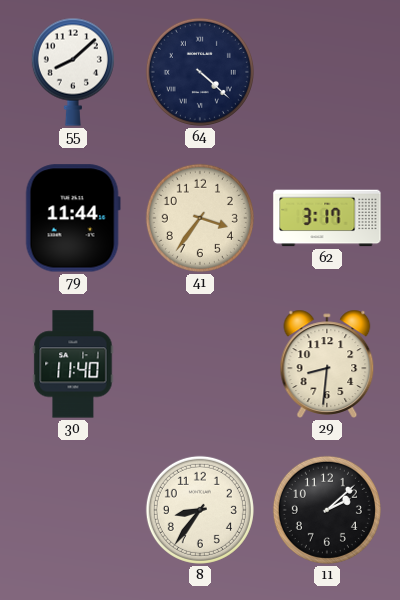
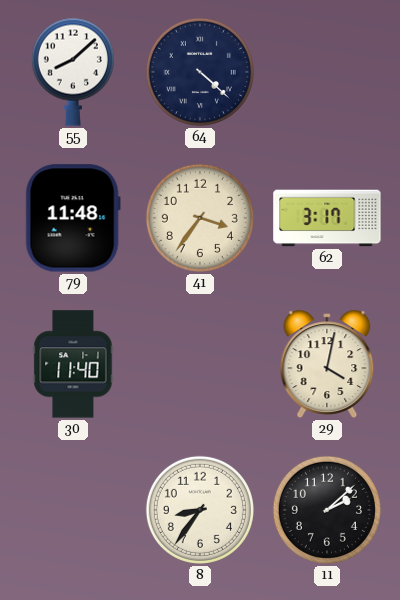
79: 11:44 -> 11:48 (73, 218)
29: 8:31 -> 4:02 (327, 364)
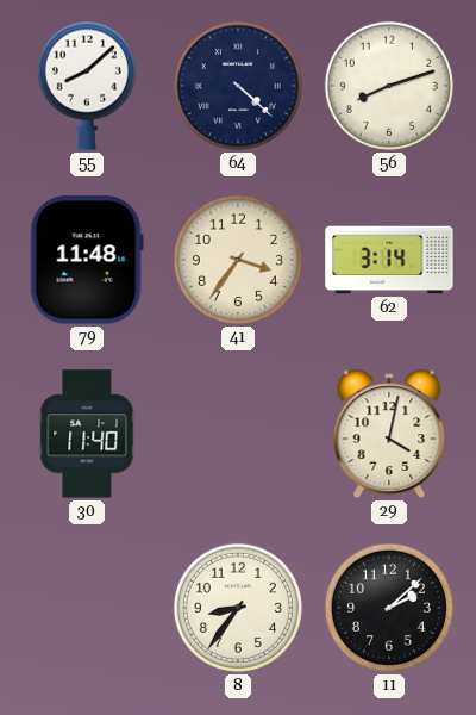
56: none -> 8:12 (389, 86)
62: 3:17 -> 3:14 (389, 260)
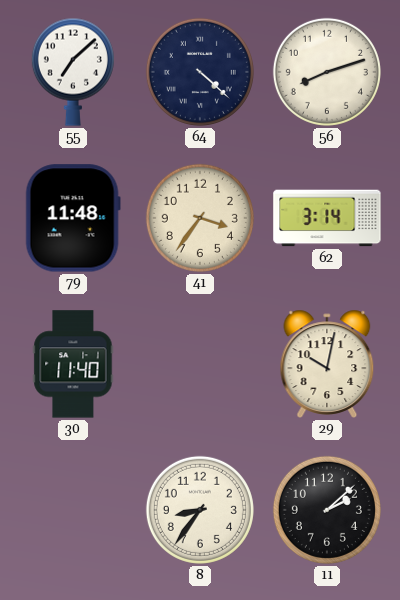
55: 8:08 -> 7:08 (73, 72)
29: 4:02 -> 10:02 (327, 364)
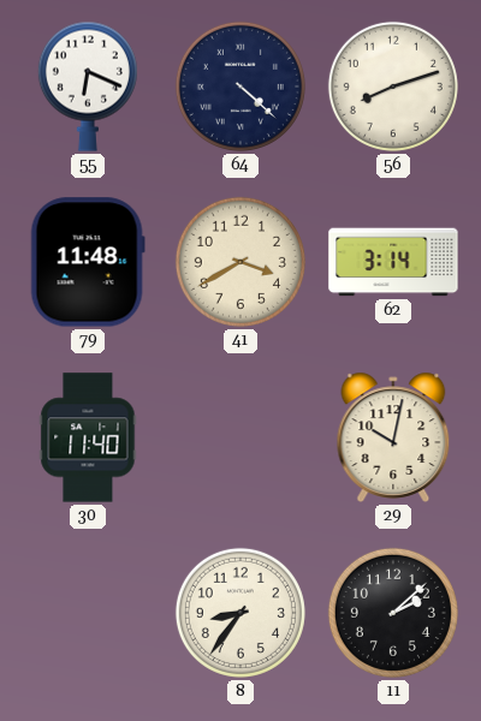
55: 7:08 -> 6:19 (88, 87)
41: 3:36 -> 3:40 (240, 262)
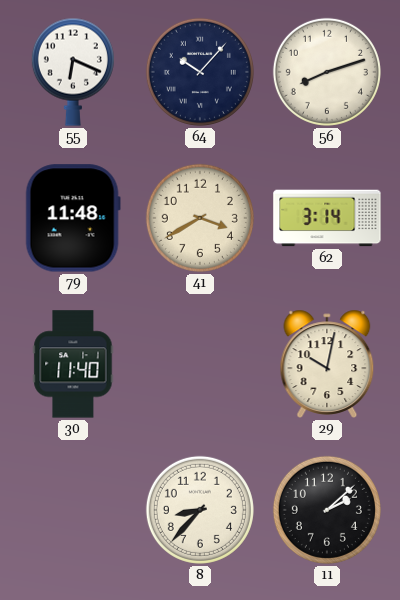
64: 4:22 -> 10:07 (200, 72)
8: 8:36 -> 8:37 (200, 510)
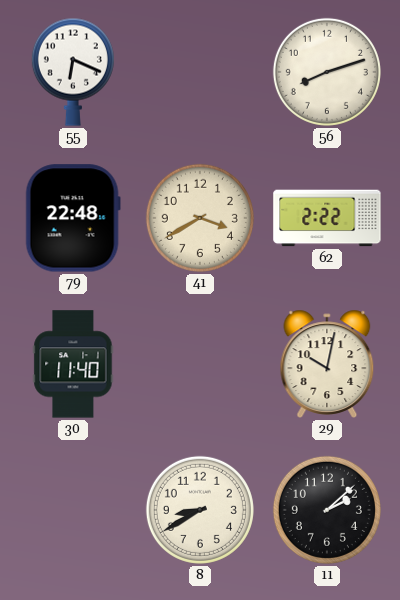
64: 10:07 -> none (200, 72)
79: 11:48 -> 22:48 (73, 218)
62: 3:14 -> 2:22 (327, 218)
8: 8:37 -> 8:40 (200, 510)
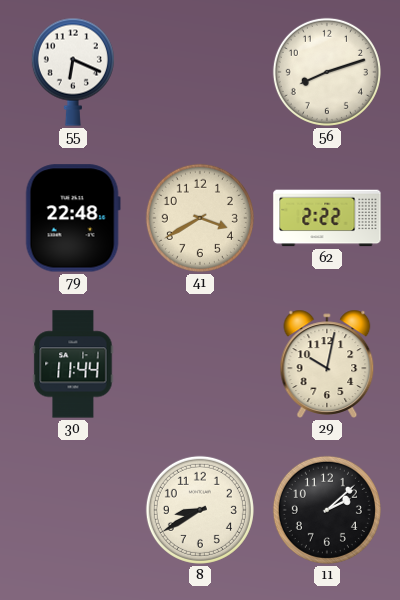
30: 11:40 -> 11:44 (73, 364)
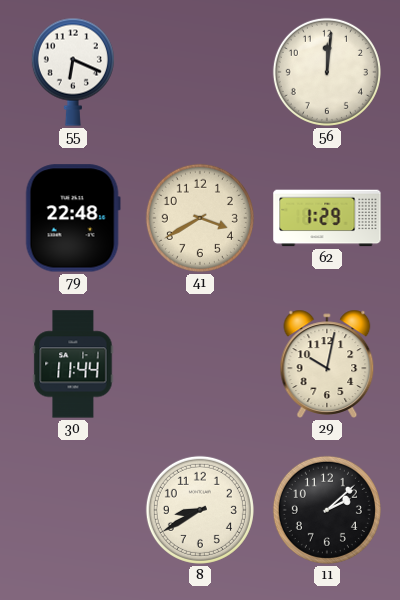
56: 8:12 -> 12:01 (327, 72)
62: 2:22 -> 1:29 (327, 218)
